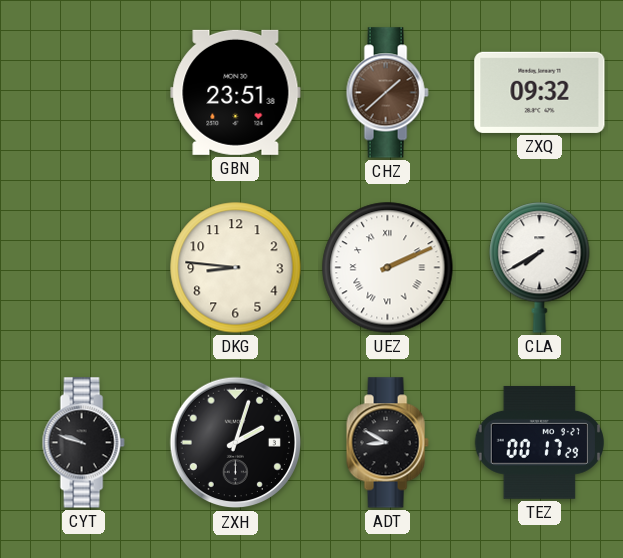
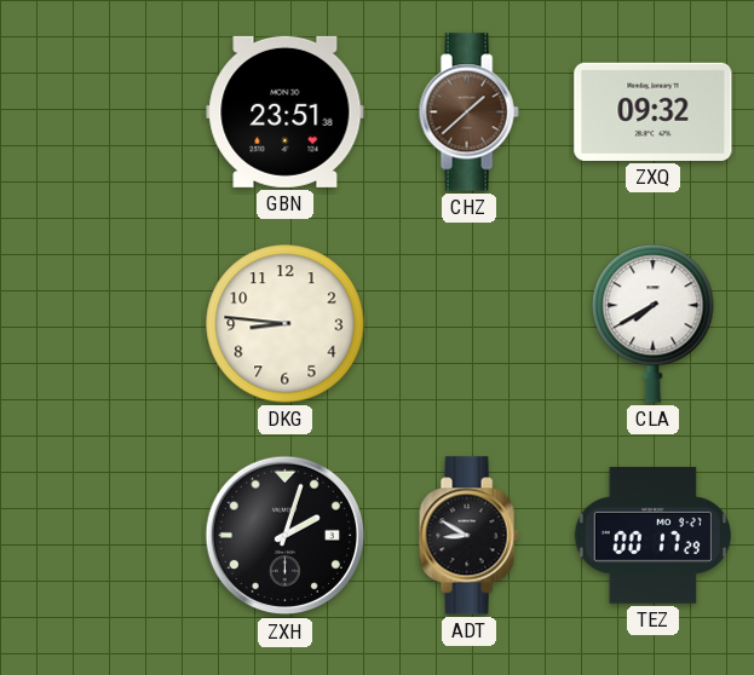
UEZ: 2:11 -> none (388, 268)
CYT: 9:48 -> none (83, 443)
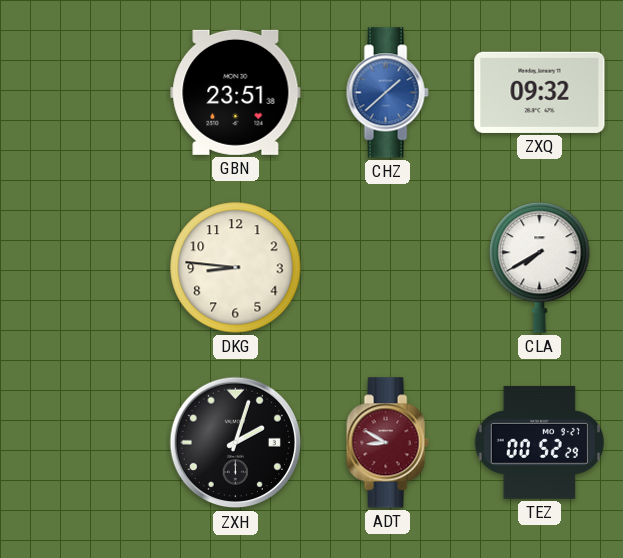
CHZ dial: brown -> blue (387, 93)
ADT dial: black -> burgundy (387, 443)
TEZ: 00:17 -> 00:52 (539, 442)
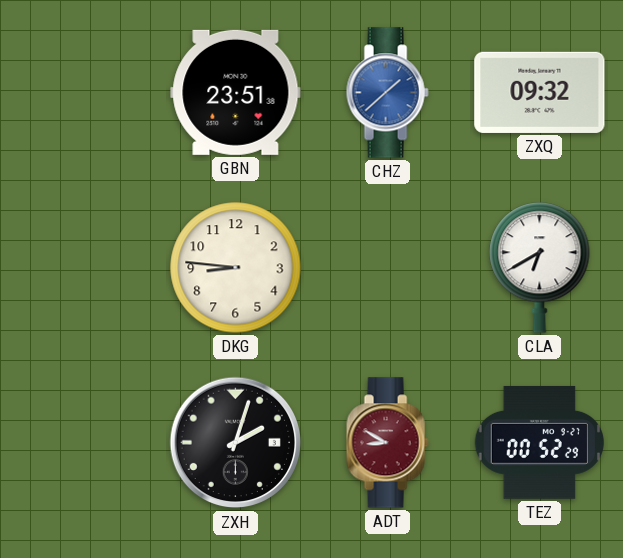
CLA: 7:40 -> 6:40 (540, 268)
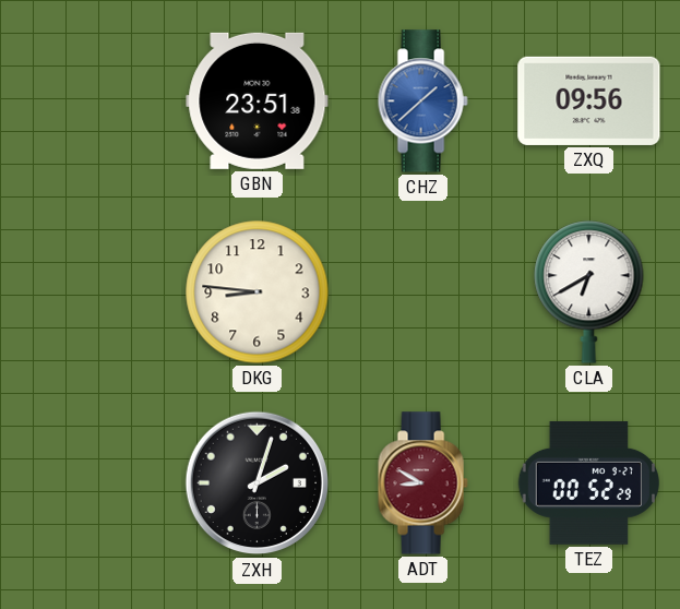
ZXQ: 09:32 -> 09:56 (589, 100)
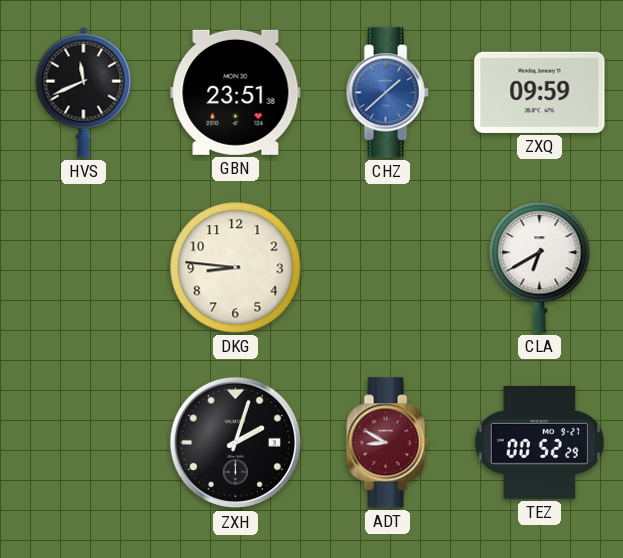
HVS: none -> 11:41 (84, 92)
ZXQ: 09:56 -> 09:59 (540, 92)
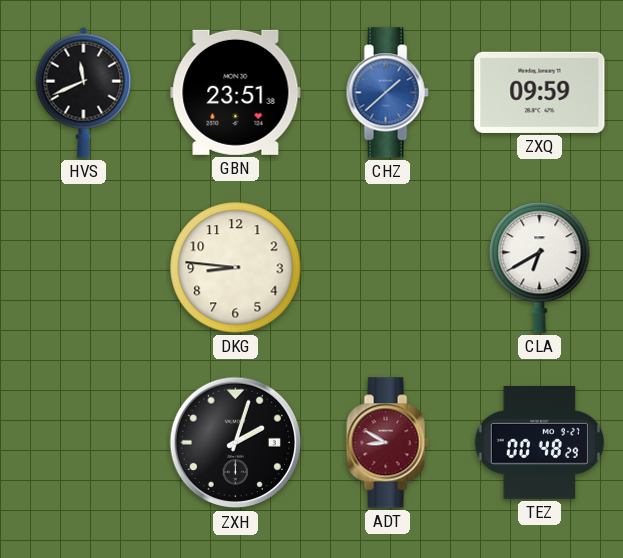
TEZ: 00:52 -> 00:48 (539, 442)
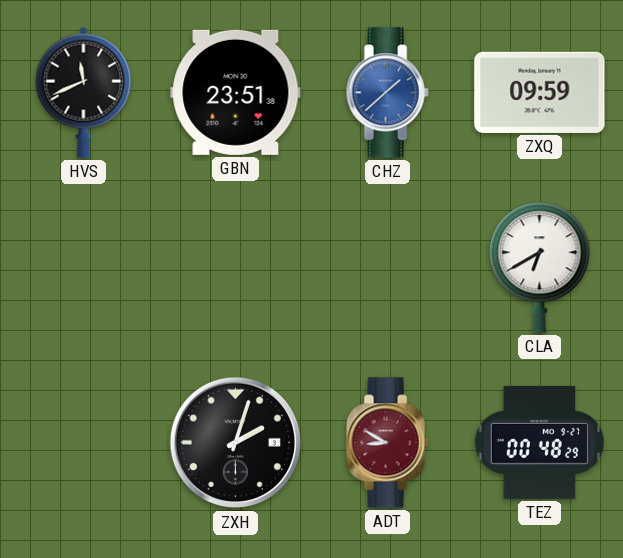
DKG: 8:46 -> none (236, 268)
